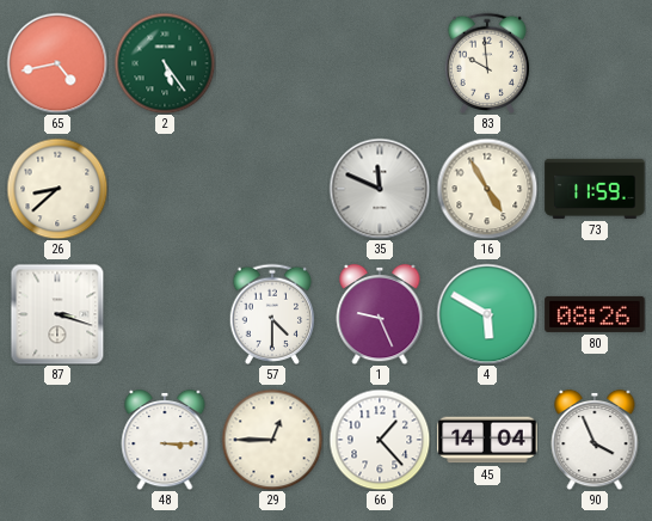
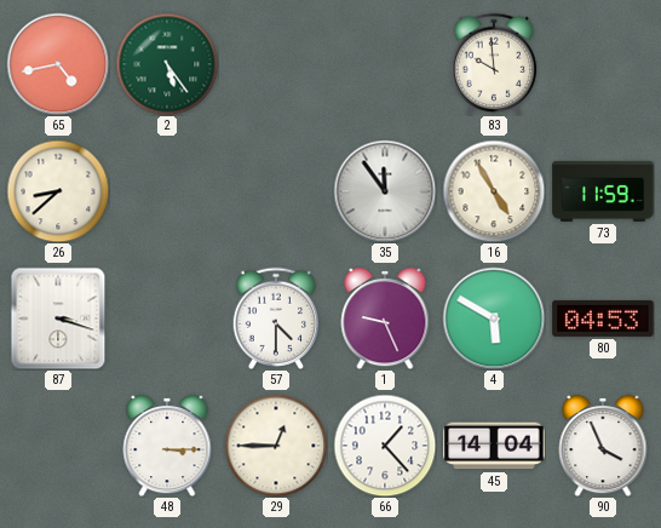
35: 11:49 -> 11:54 (385, 191)
80: 08:26 -> 04:53 (603, 318)
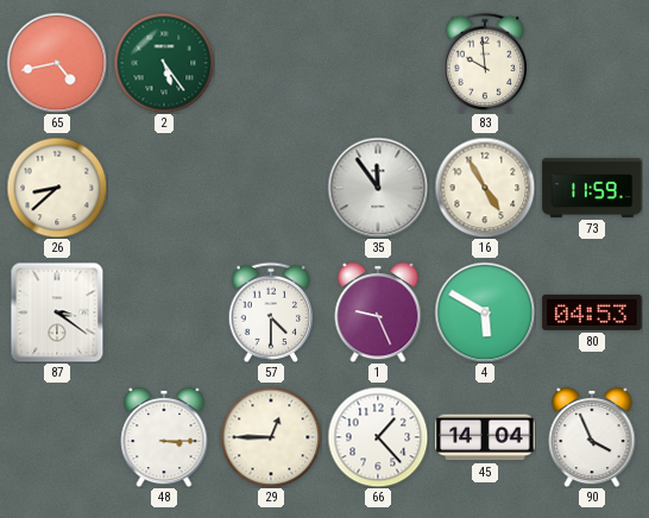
87: 3:18 -> 3:21 (57, 312)
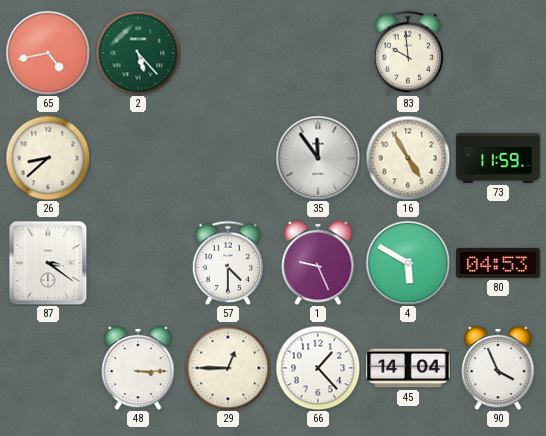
2: 5:24 -> 5:23 (138, 53)
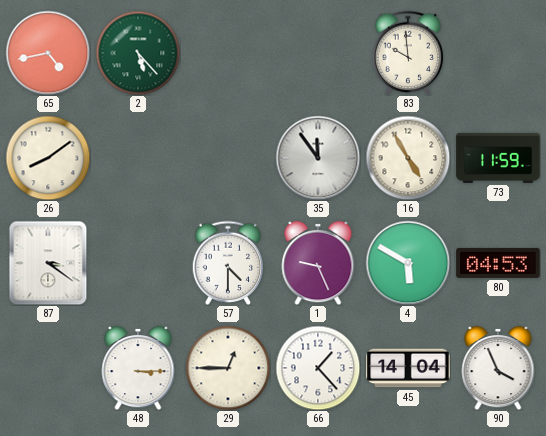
26: 8:38 -> 8:09 (48, 158)
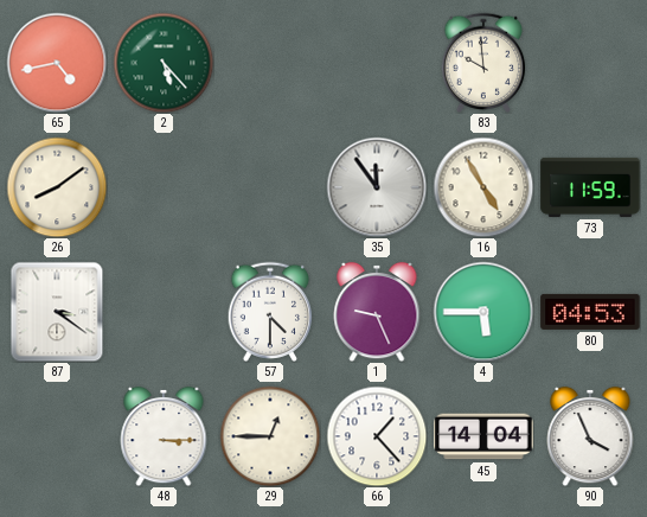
4: 5:50 -> 5:45 (483, 312)
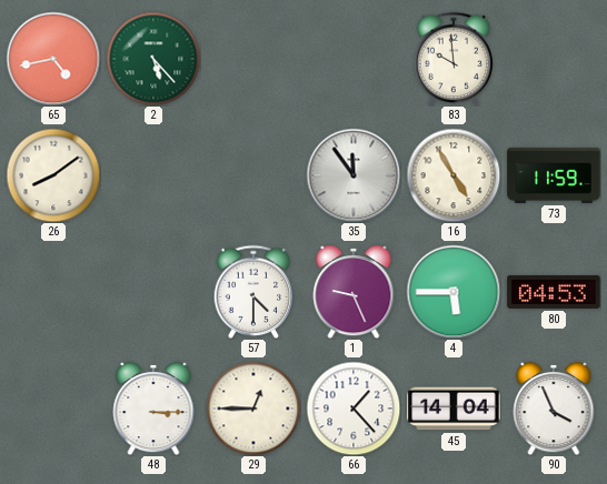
87: 3:21 -> none (57, 312)
